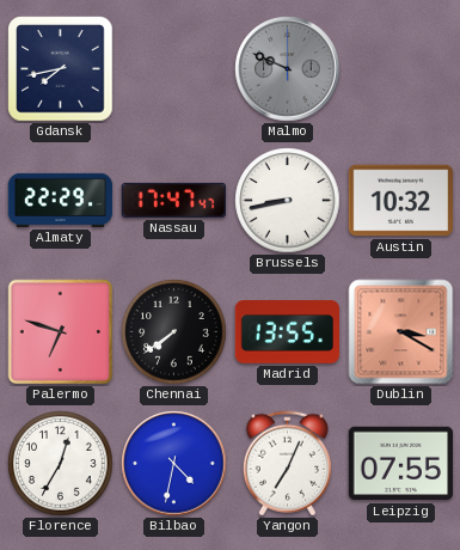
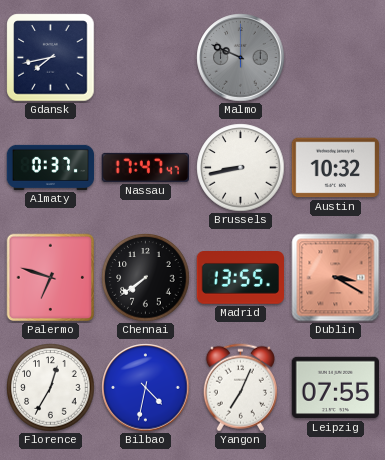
Almaty: 22:29 -> 0:37 (51, 167)
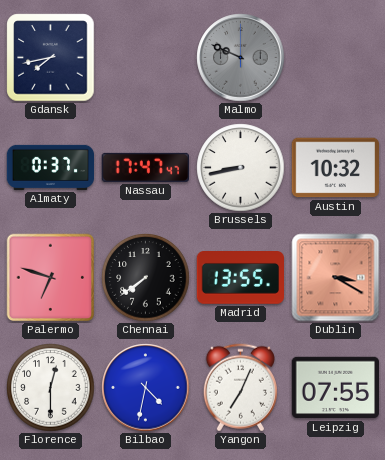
Florence: 12:35 -> 12:30 (51, 388)
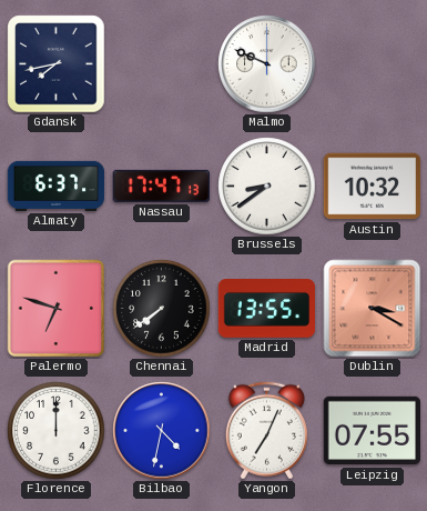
Malmo dial: grey -> white (267, 64)
Almaty: 0:37 -> 6:37 (57, 186)
Nassau: 17:47:47 -> 17:47:13 (161, 186)
Brussels: 8:43 -> 8:39 (267, 187)
Florence: 12:30 -> 12:00 (57, 431)
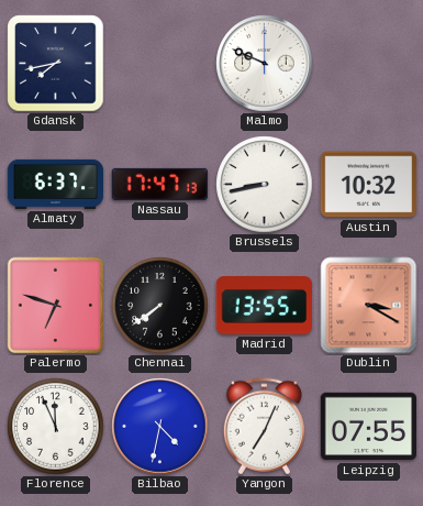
Brussels: 8:39 -> 8:43 (265, 185)
Florence: 12:00 -> 11:56 (56, 427)
